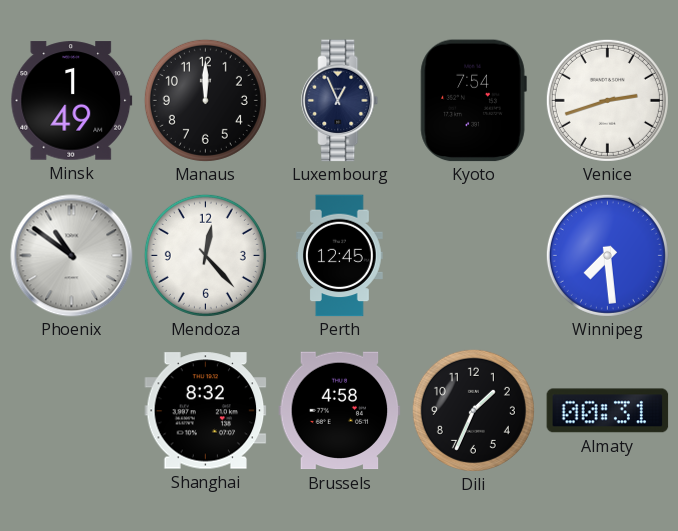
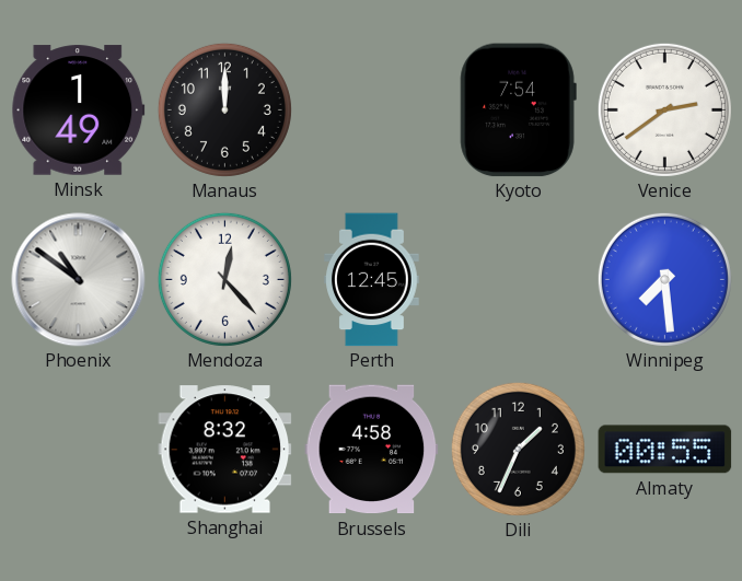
Luxembourg: 12:56 -> none (340, 101)
Venice: 2:42 -> 2:39 (664, 109)
Almaty: 00:31 -> 00:55 (665, 450)
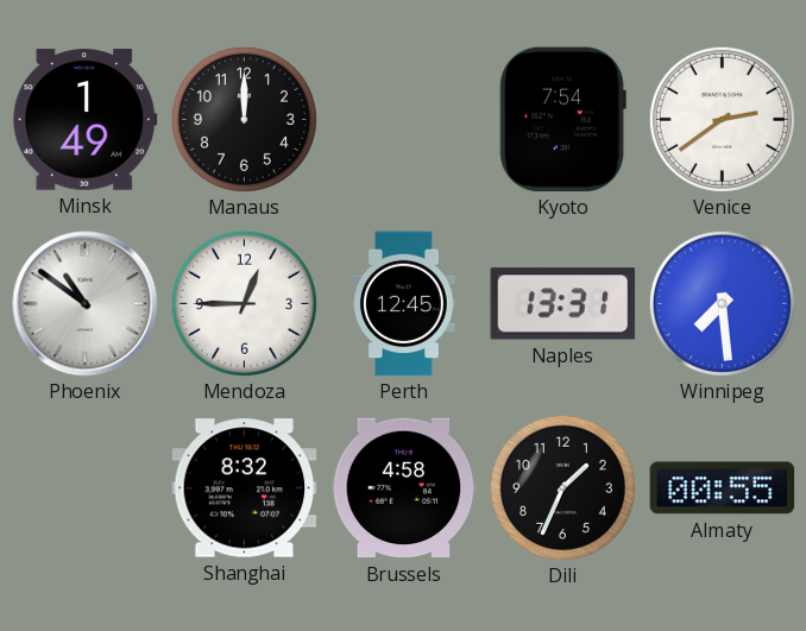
Mendoza: 12:23 -> 12:45 (244, 303)
Naples: none -> 13:31 (563, 304)
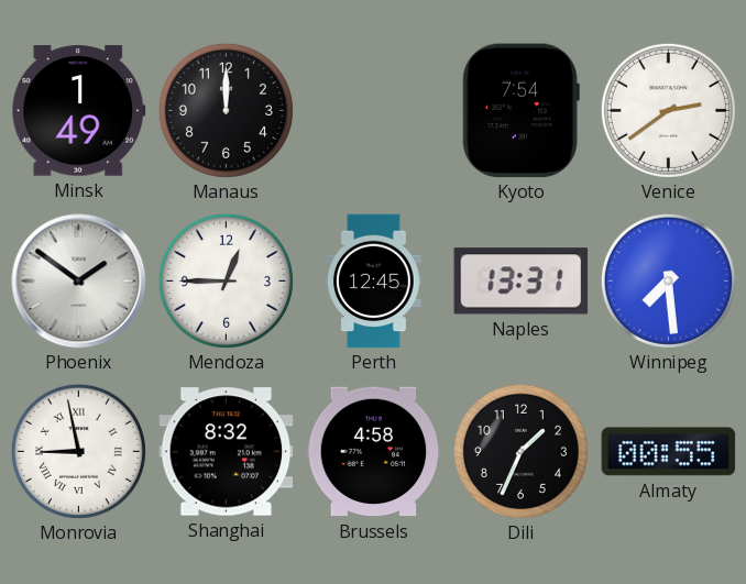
Phoenix: 10:51 -> 1:51 (79, 282)
Monrovia: none -> 8:58 (78, 451)
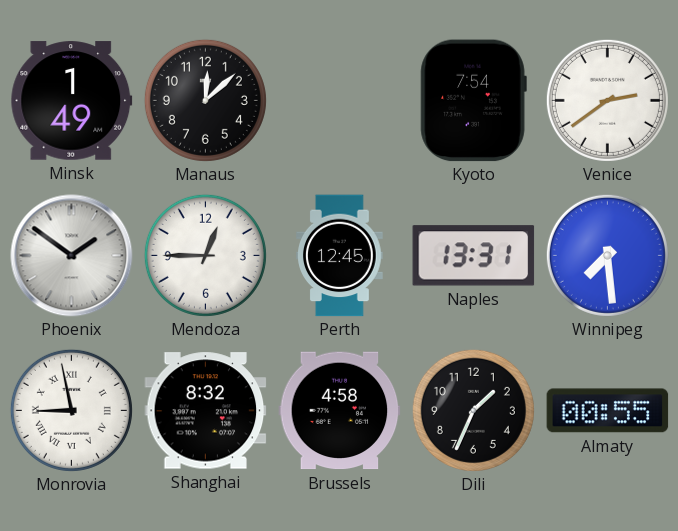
Manaus: 12:00 -> 12:08 (205, 100)
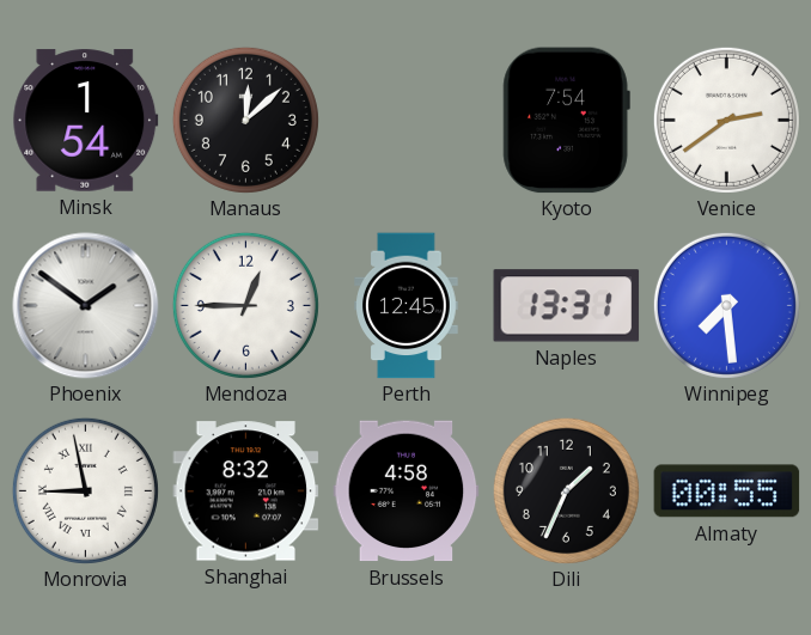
Minsk: 1:49 -> 1:54 (86, 121)
